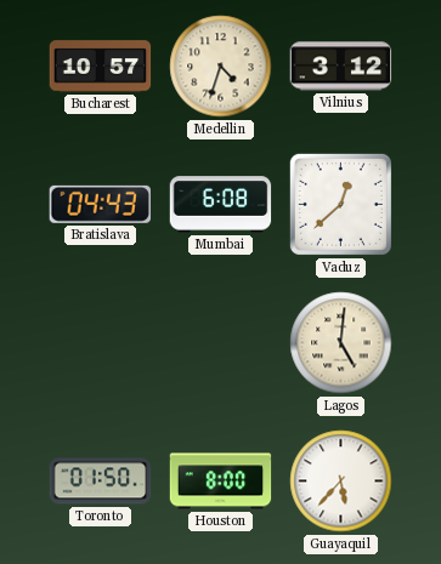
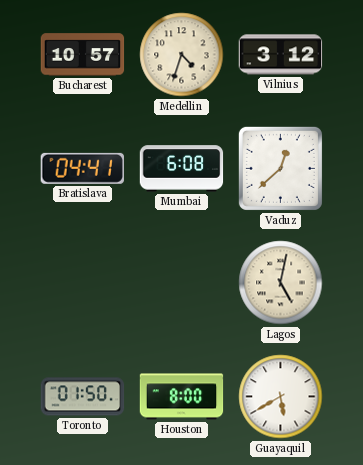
Bratislava: 04:43 -> 04:41 (82, 168)
Lagos: 5:01 -> 5:02 (281, 283)
Guayaquil: 5:37 -> 5:40 (281, 397)
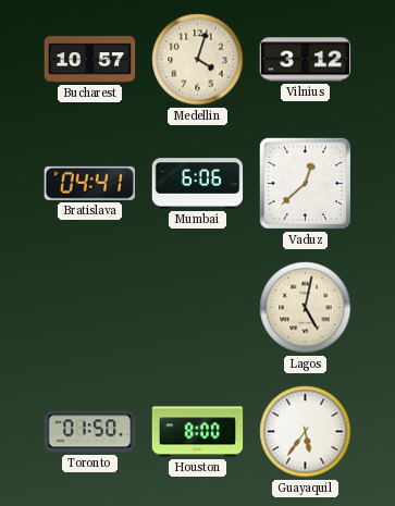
Medellin: 4:33 -> 4:03 (198, 60)
Mumbai: 6:08 -> 6:06 (198, 184)
Guayaquil: 5:40 -> 5:36 (306, 432)
